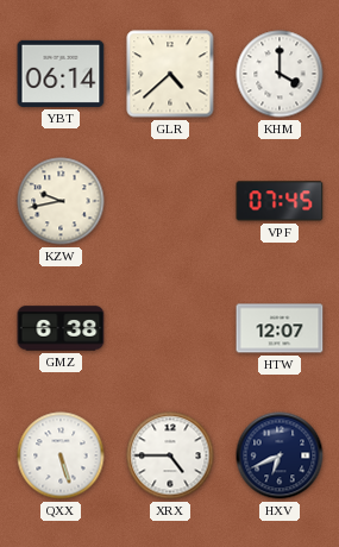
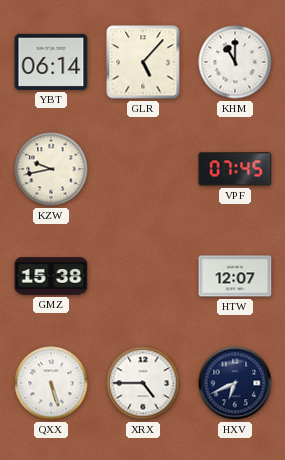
GLR: 4:38 -> 5:07 (143, 62)
KHM: 4:00 -> 11:00 (235, 62)
GMZ: 6:38 -> 15:38 (51, 276)
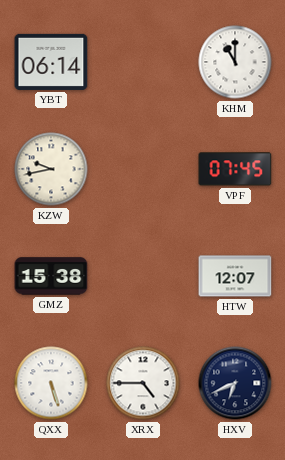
GLR: 5:07 -> none (143, 62)
